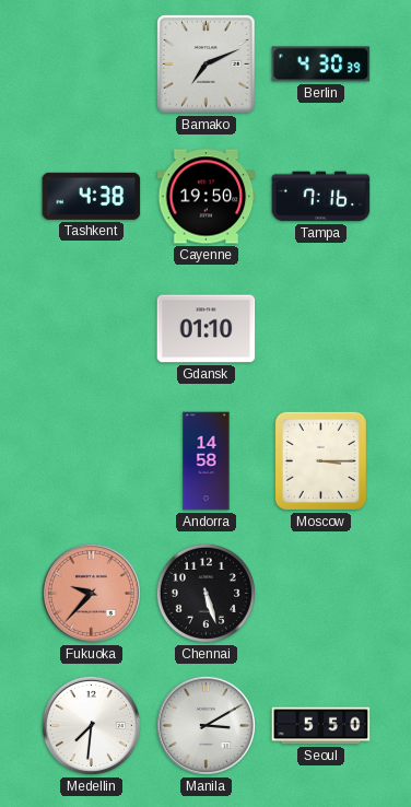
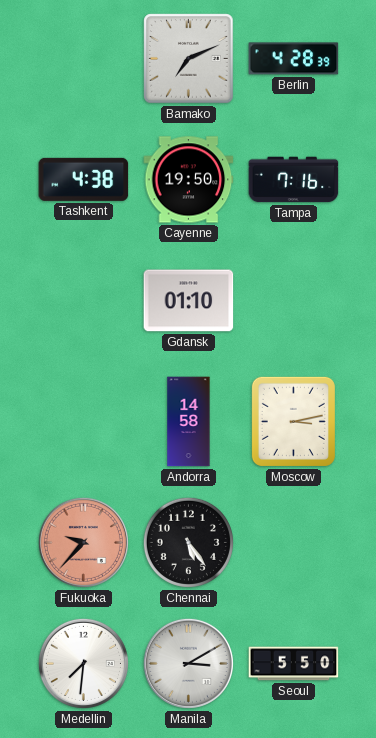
Berlin: 4:30 -> 4:28 (294, 59)
Moscow: 3:15 -> 3:13 (293, 421)
Chennai: 5:27 -> 5:24 (188, 542)
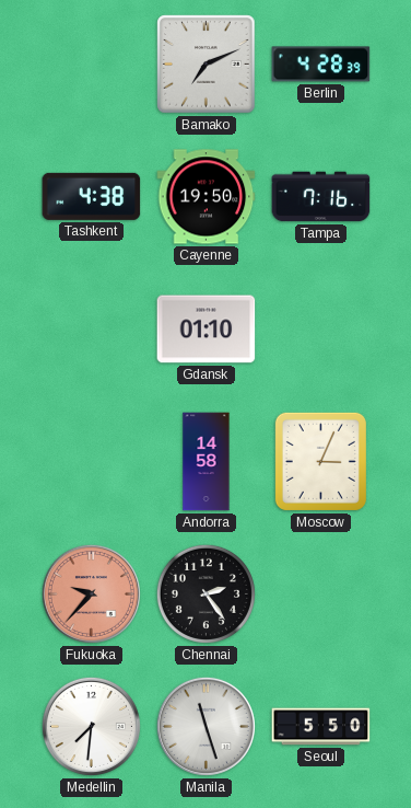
Moscow: 3:13 -> 3:04 (320, 461)
Chennai: 5:24 -> 2:24 (205, 593)
Manila: 3:10 -> 11:27 (205, 726)
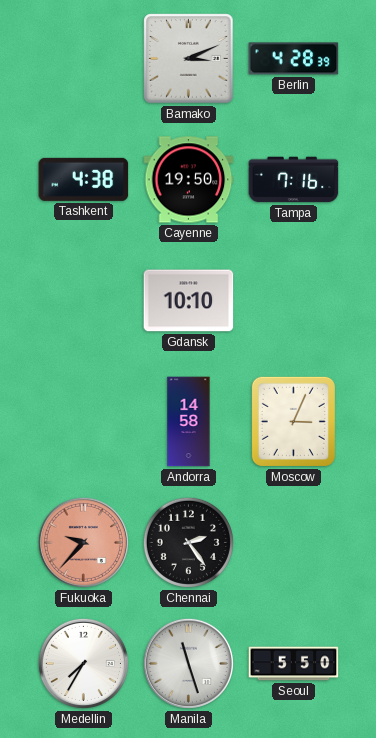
Bamako: 7:11 -> 3:11 (189, 59)
Gdansk: 01:10 -> 10:10 (189, 301)
Medellin: 7:31 -> 7:35 (83, 663)
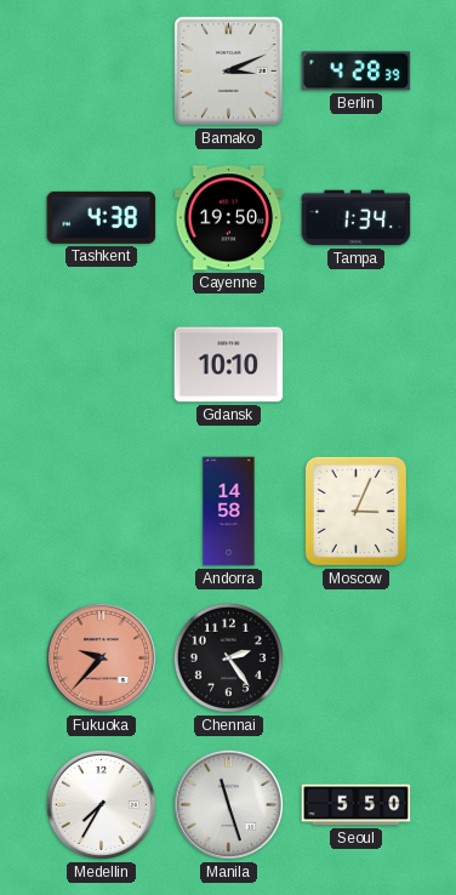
Tampa: 7:16 -> 1:34 (357, 218)
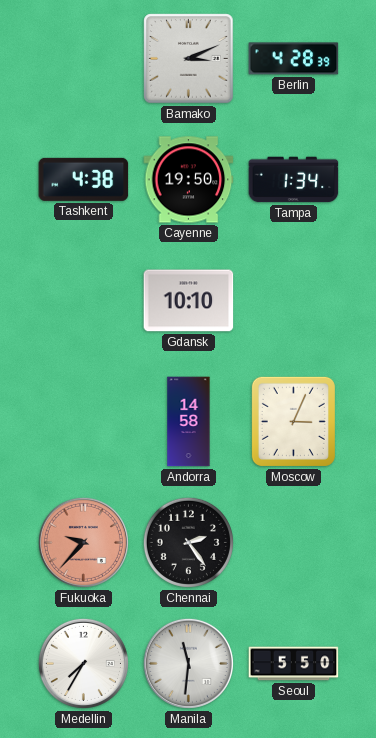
Manila: 11:27 -> 11:31 (188, 663)
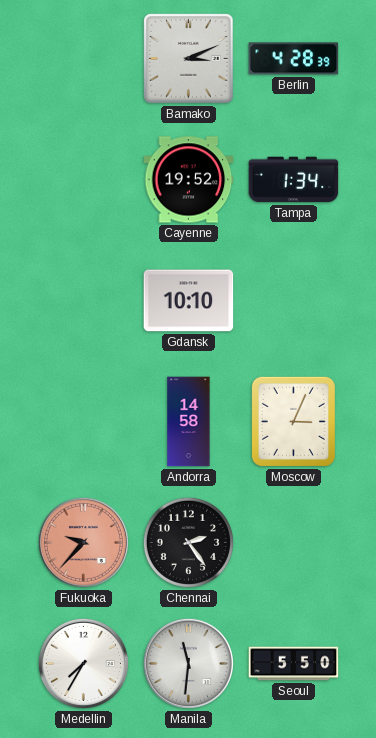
Tashkent: 4:38 -> none (84, 179)
Cayenne: 19:50 -> 19:52 (189, 180)
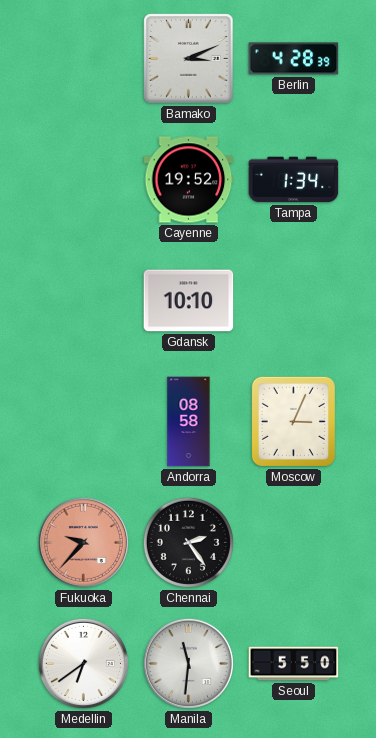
Andorra: 14:58 -> 08:58 (189, 422)
Medellin: 7:35 -> 6:39 (83, 663)
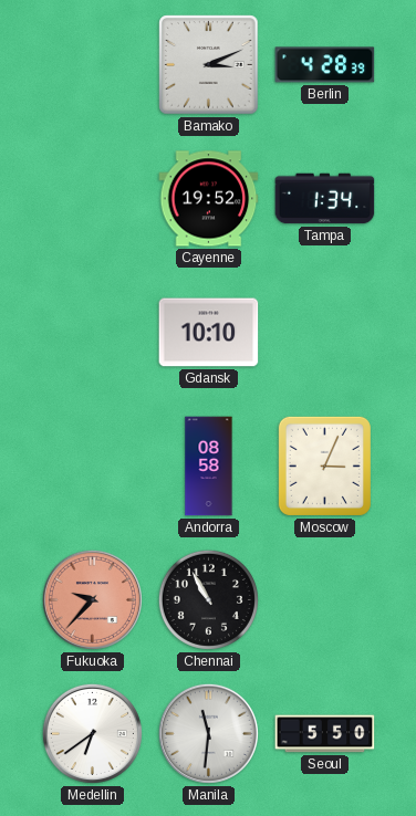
Chennai: 2:24 -> 10:55 (208, 599)
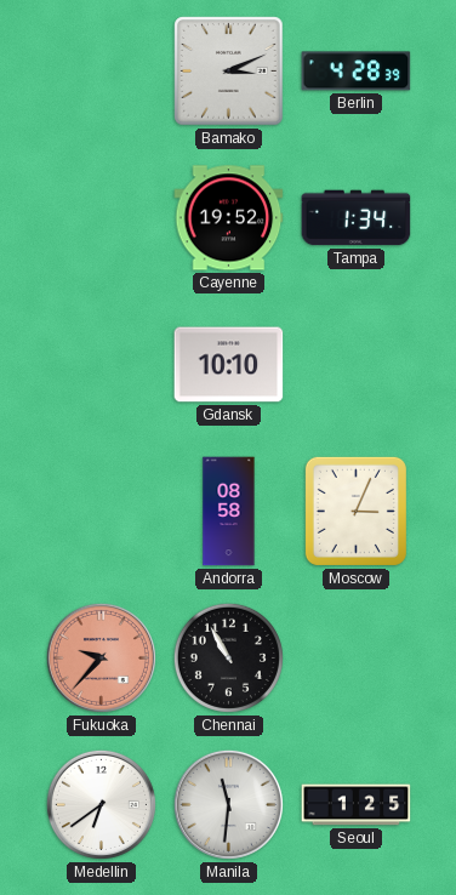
Seoul: 5:50 -> 1:25 (357, 805)
